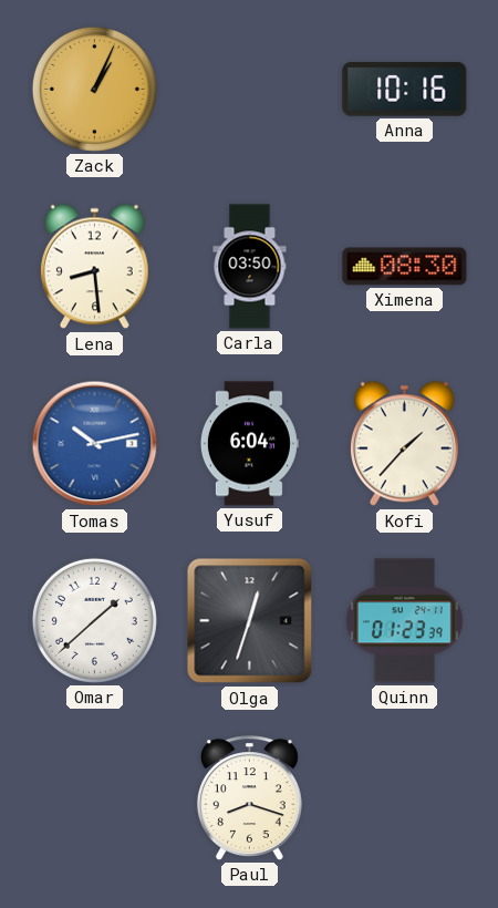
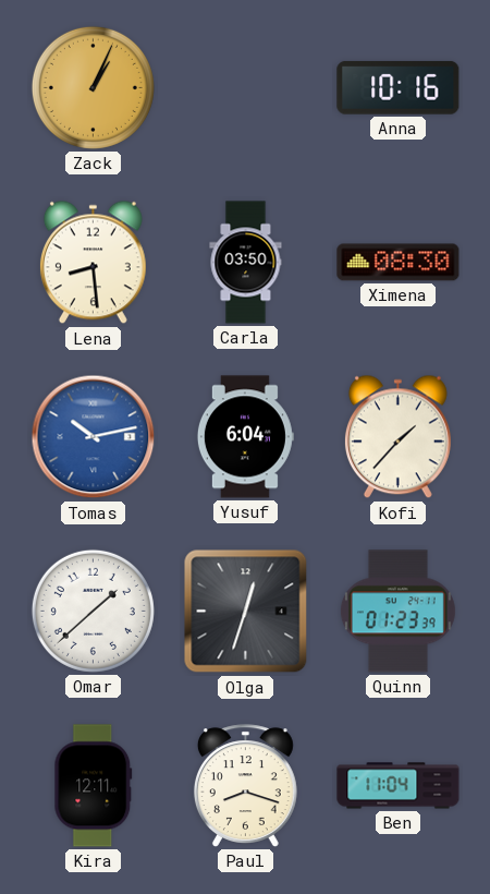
Kira: none -> 12:11 (94, 786)
Ben: none -> 11:04 (399, 786)
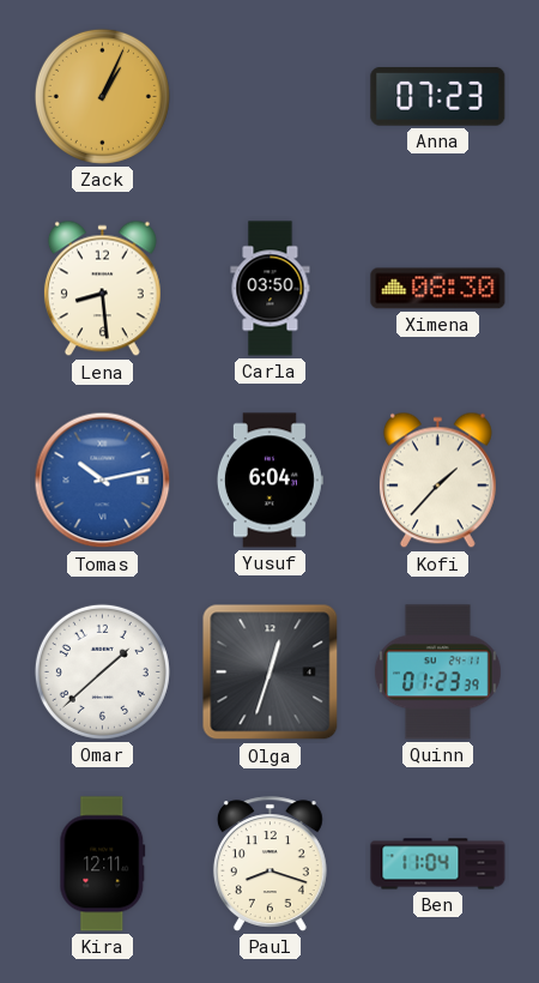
Anna: 10:16 -> 07:23 (438, 96)
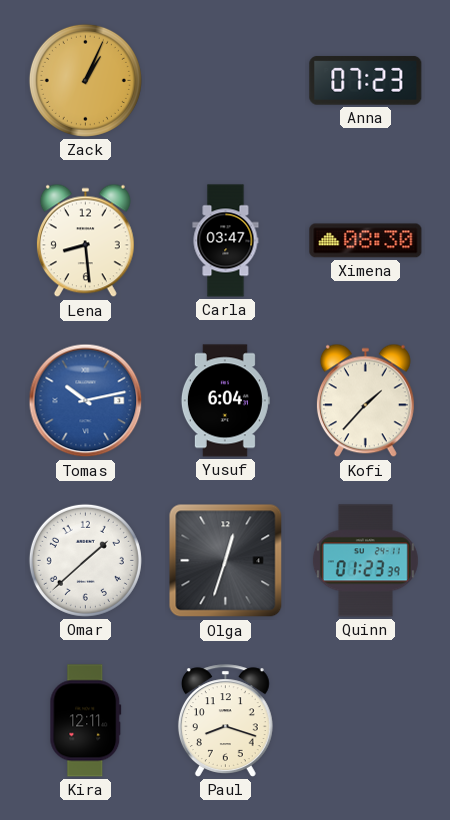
Carla: 03:50 -> 03:47 (226, 241)
Ben: 11:04 -> none (438, 864)
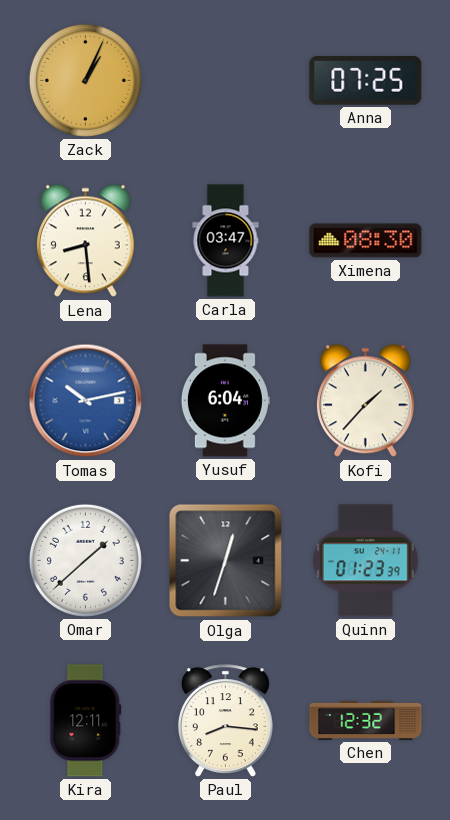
Anna: 07:23 -> 07:25 (366, 80)
Paul: 8:18 -> 8:16 (225, 721)
Chen: none -> 12:32 (366, 720)
